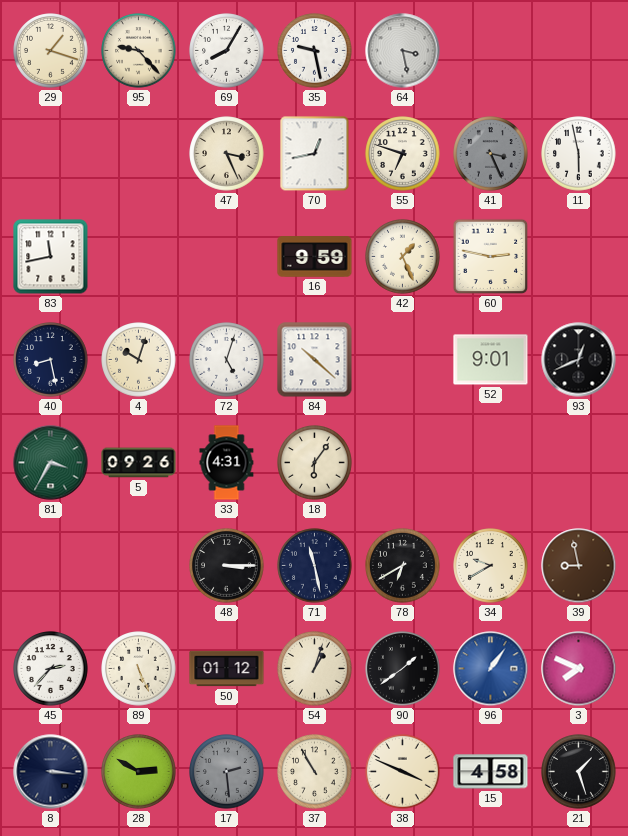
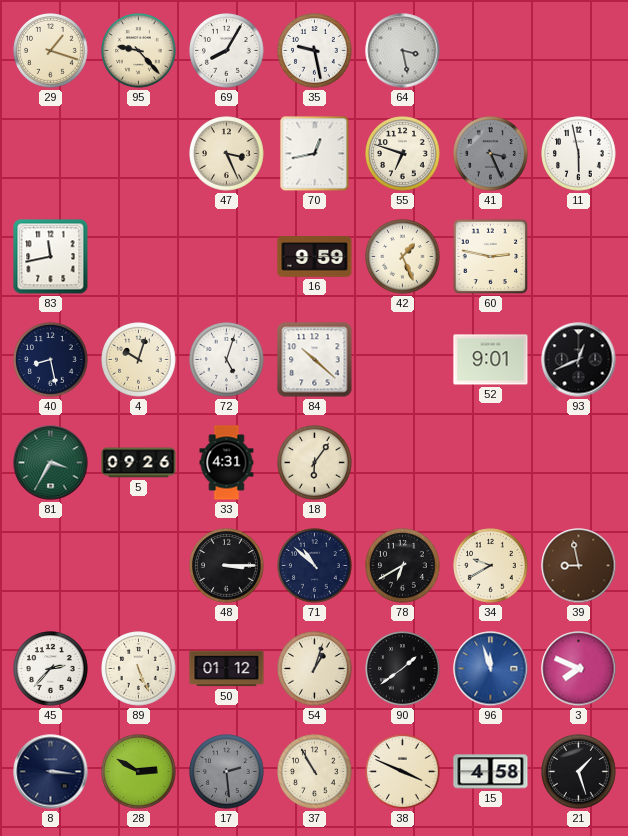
71: 11:28 -> 10:52 (315, 566)
96: 1:06 -> 11:57 (491, 669)
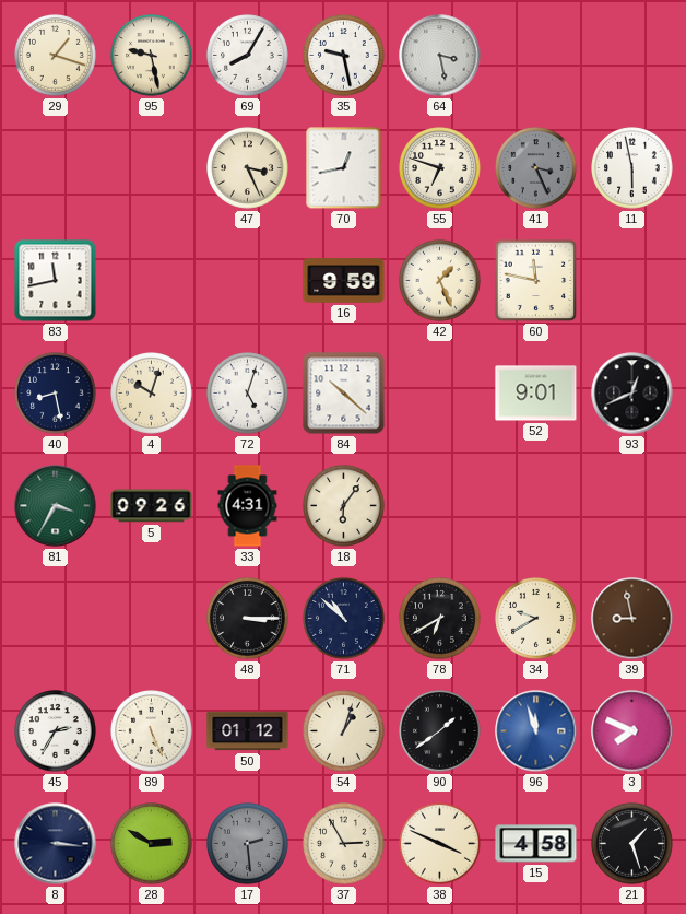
95: 9:23 -> 9:28 (152, 56)
60: 2:47 -> 11:47 (536, 281)
45: 2:37 -> 2:35 (56, 731)
37: 10:55 -> 2:55 (344, 844)
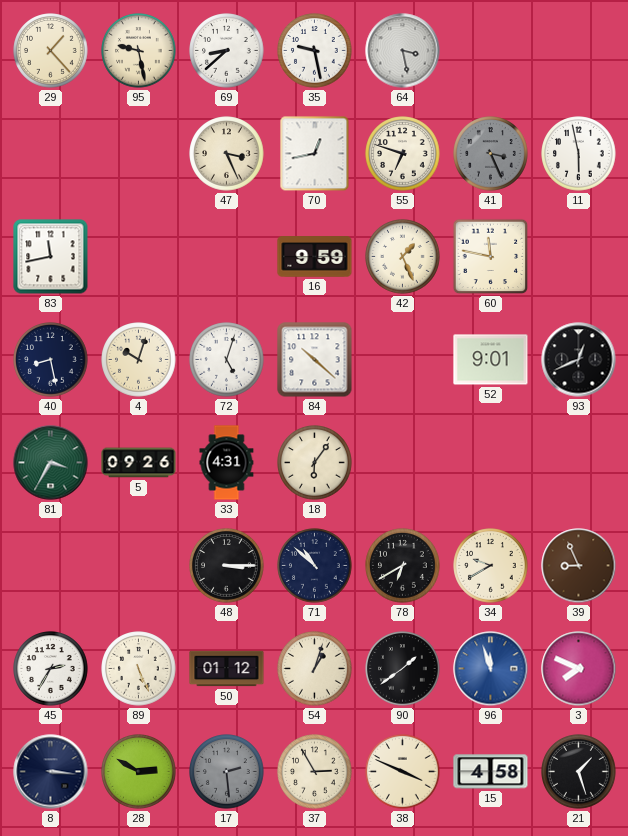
29: 1:18 -> 1:23 (51, 51)
69: 8:05 -> 8:38 (227, 51)
39: 8:58 -> 8:56 (579, 566)
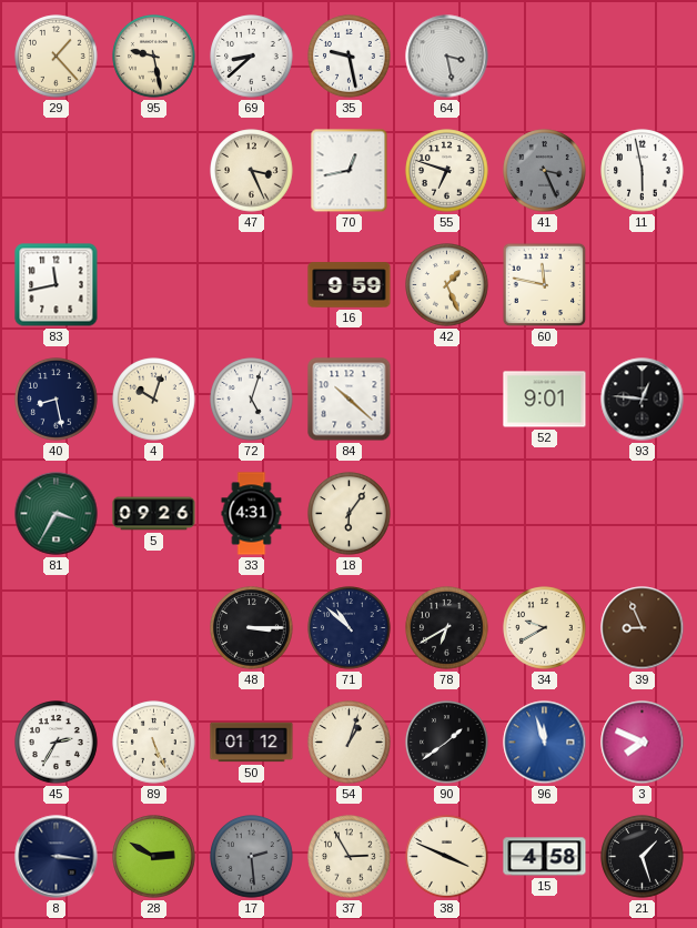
93: 12:41 -> 12:46 (643, 400)
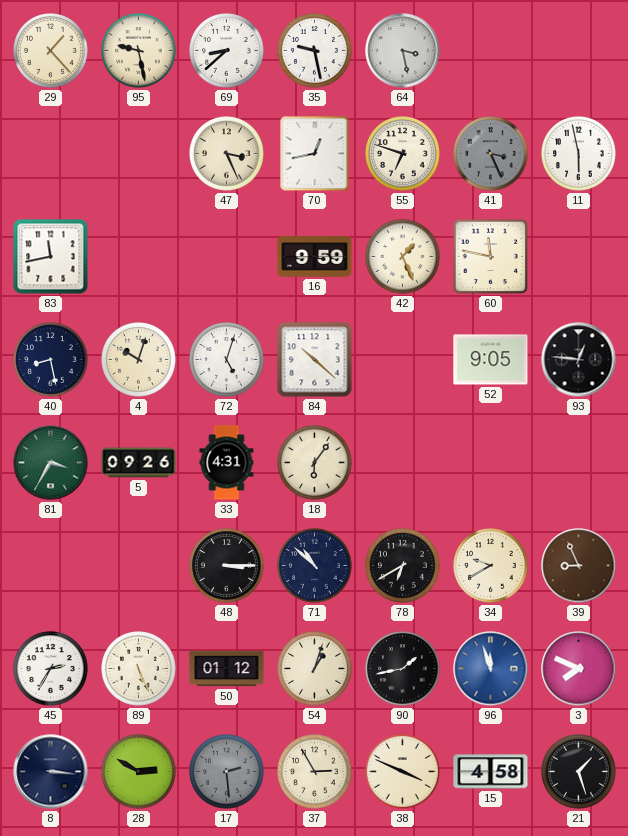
52: 9:01 -> 9:05 (491, 360)
90: 1:39 -> 1:43 (403, 669)
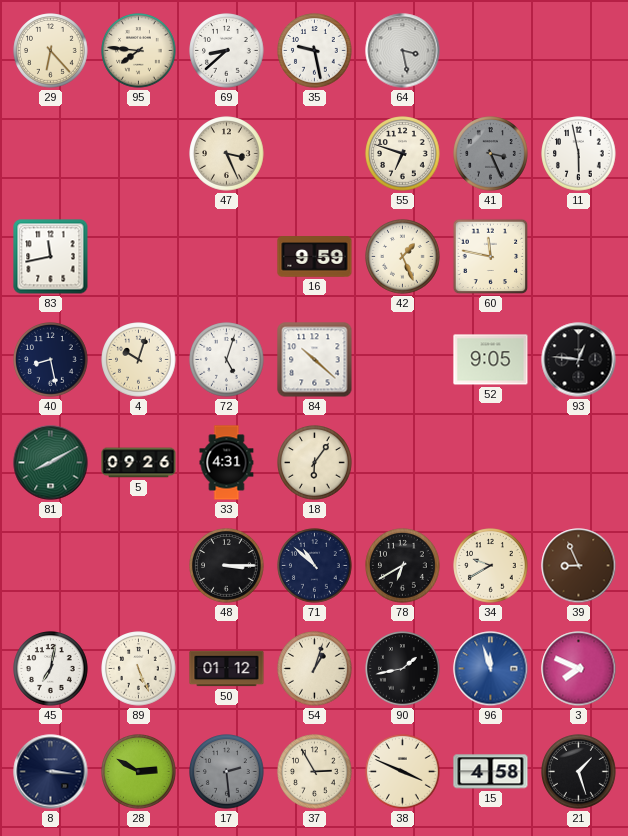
29: 1:23 -> 6:23 (51, 51)
95: 9:28 -> 7:46 (139, 51)
70: 12:43 -> none (315, 154)
81: 3:35 -> 8:10 (51, 463)
45: 2:35 -> 7:02 (51, 669)
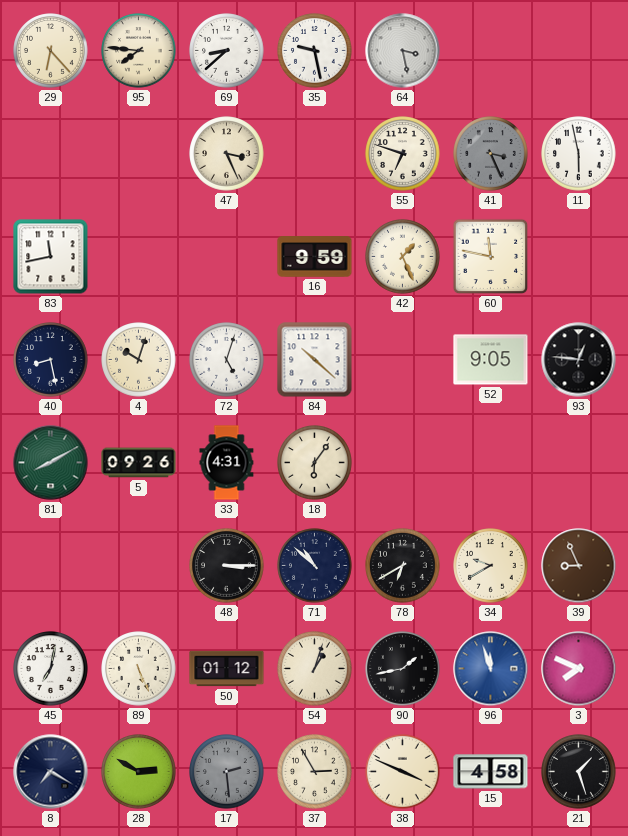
8: 3:16 -> 7:20 (51, 772)
